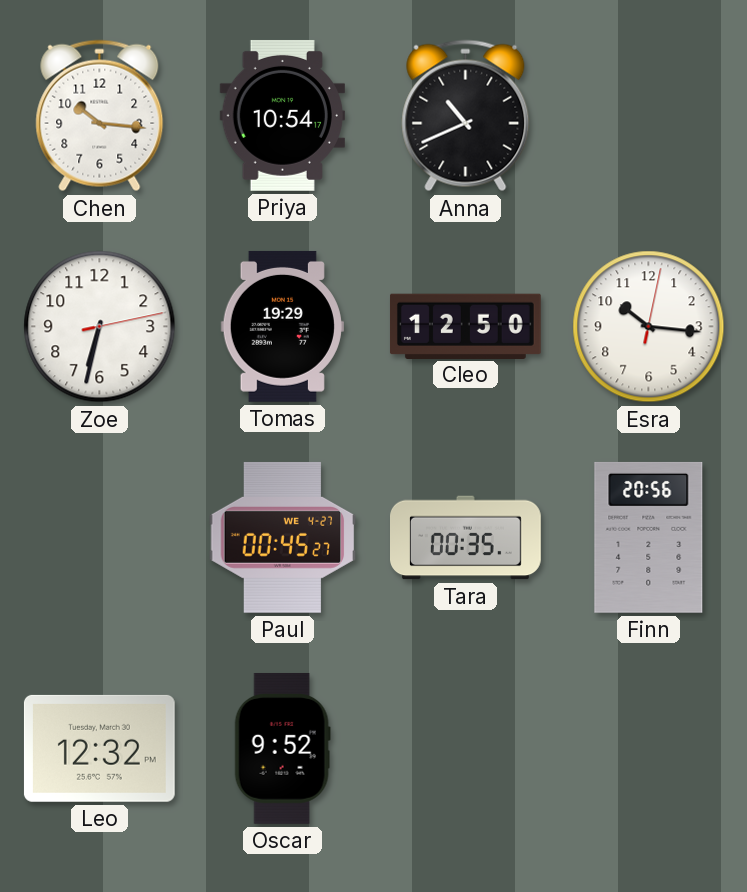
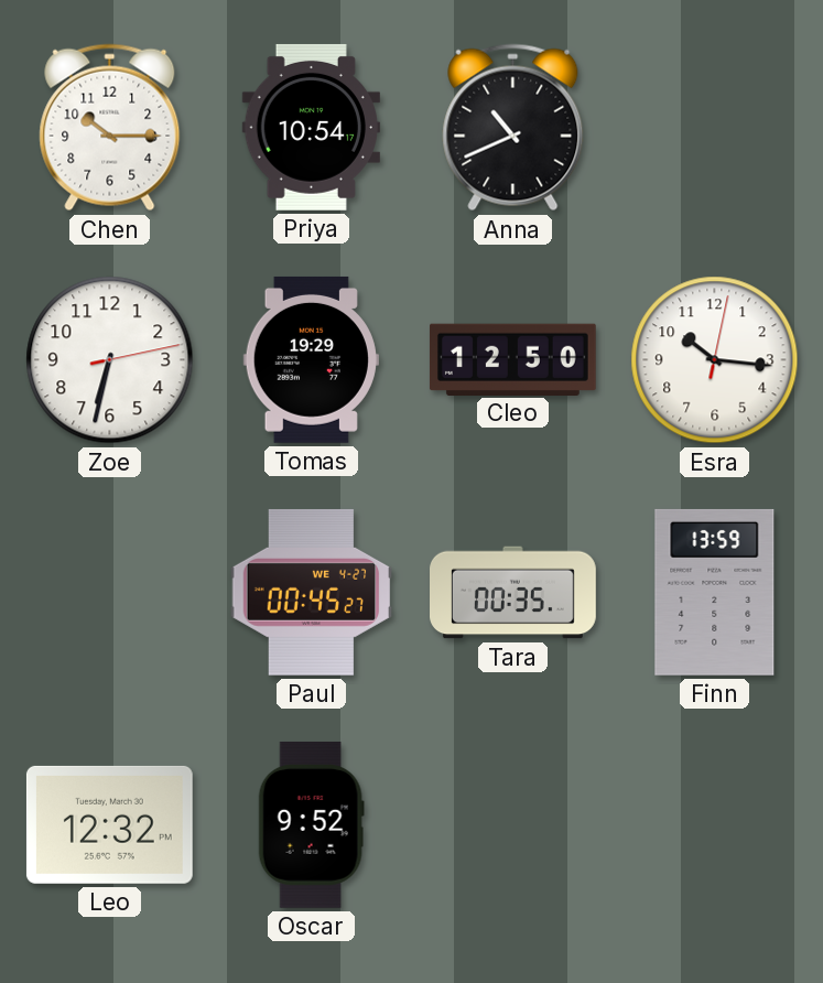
Chen: 10:16 -> 10:15 (110, 128)
Finn: 20:56 -> 13:59 (715, 592)
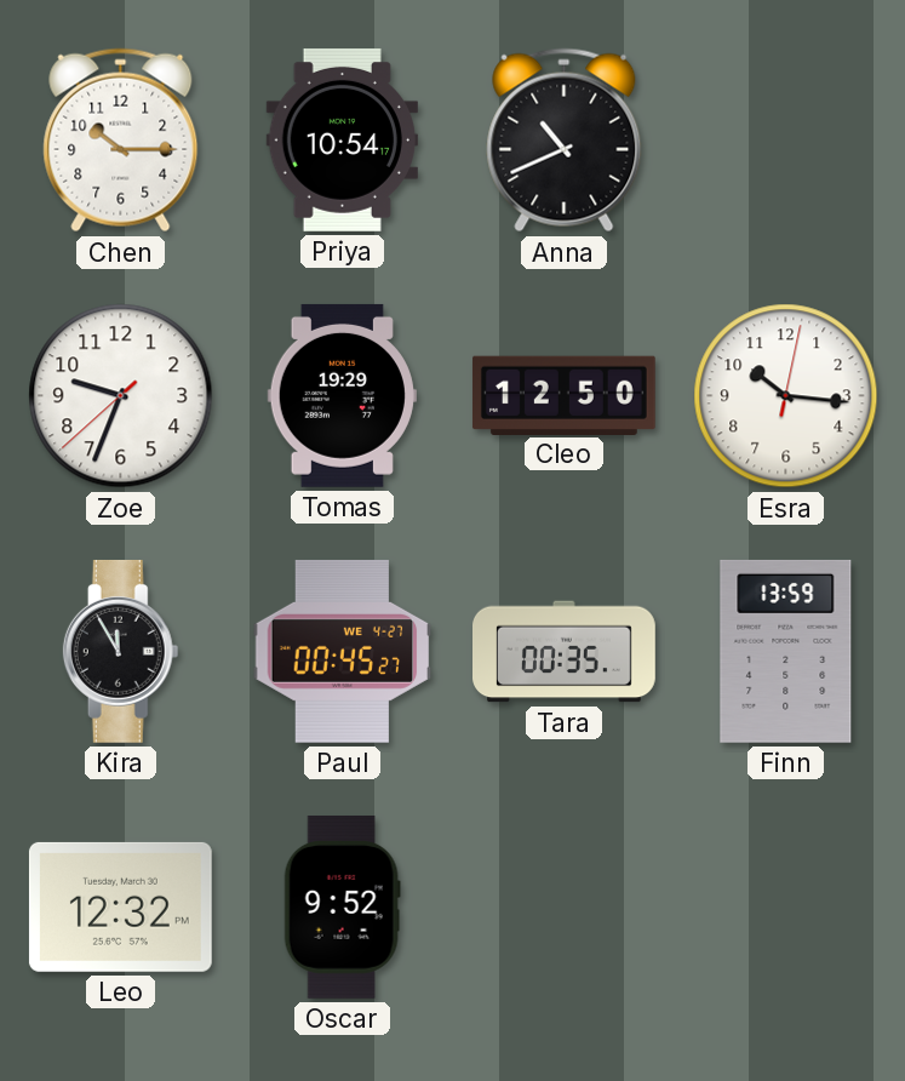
Zoe: 6:32 -> 9:33 (121, 396)
Kira: none -> 11:55 (121, 651)
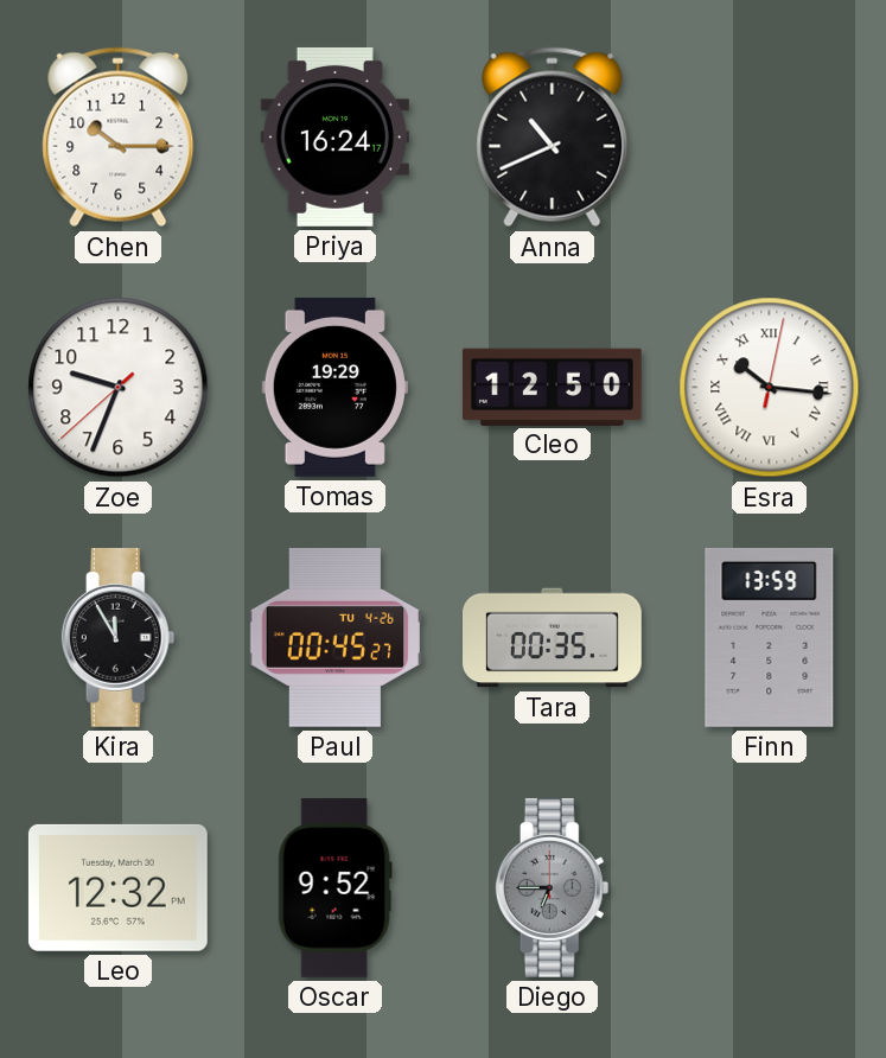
Priya: 10:54 -> 16:24 (334, 136)
Esra numerals: Arabic -> Roman (770, 388)
Paul date: WE 4-27 -> TU 4-26 (336, 637)
Diego: none -> 6:45 (553, 887)
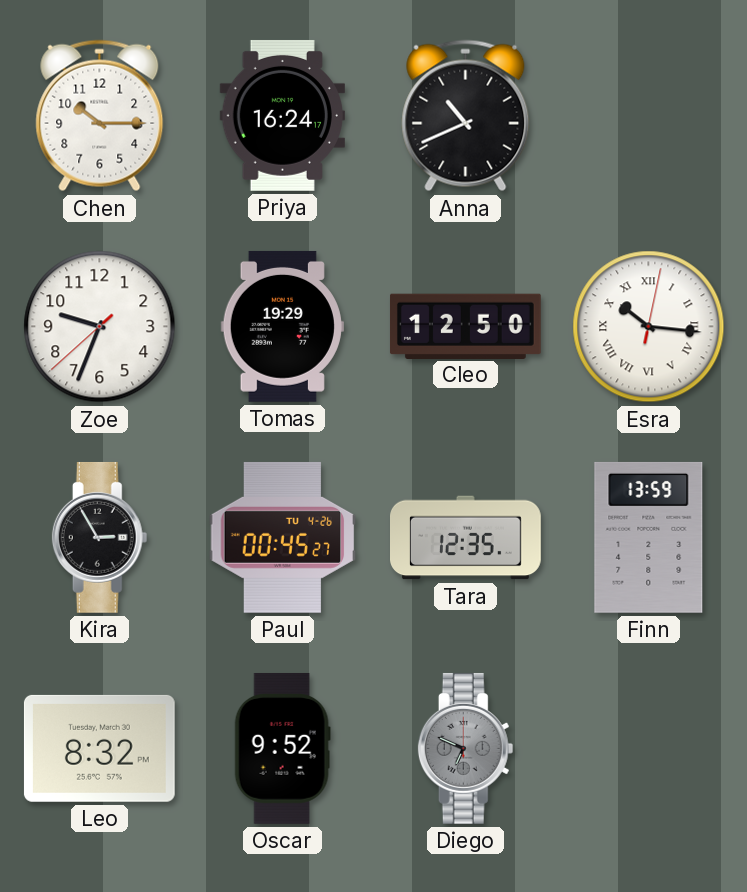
Kira: 11:55 -> 2:55 (100, 537)
Tara: 00:35 -> 12:35 (466, 538)
Leo: 12:32 -> 8:32 (99, 748)
Diego: 6:45 -> 6:49 (466, 748)
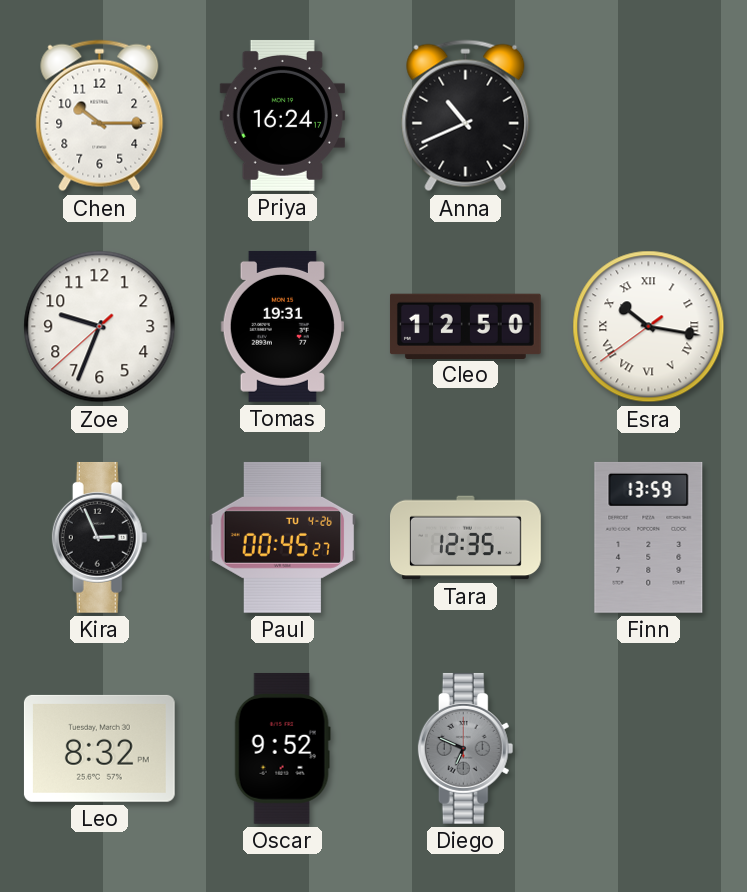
Tomas: 19:29 -> 19:31 (282, 326)
Esra: 10:16:02 -> 10:16:39 (649, 327)
Kira: 2:55 -> 2:56 (100, 537)
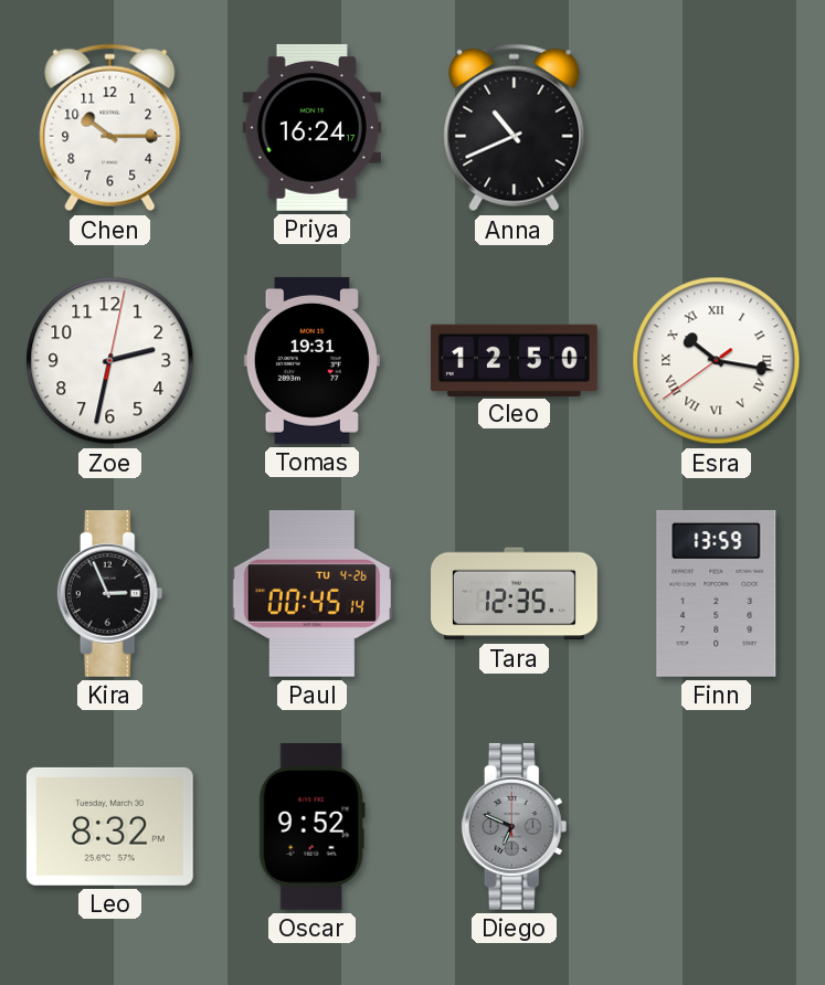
Zoe: 9:33 -> 2:32 (110, 361)
Paul: 00:45:27 -> 00:45:14 (313, 593)
